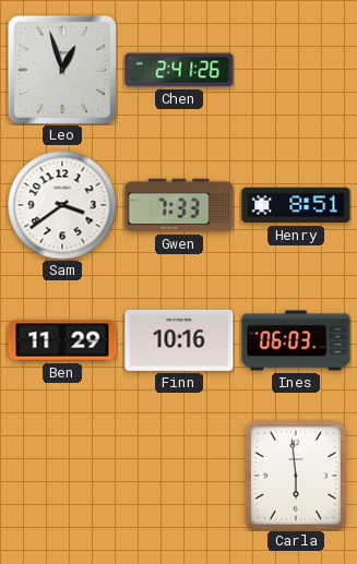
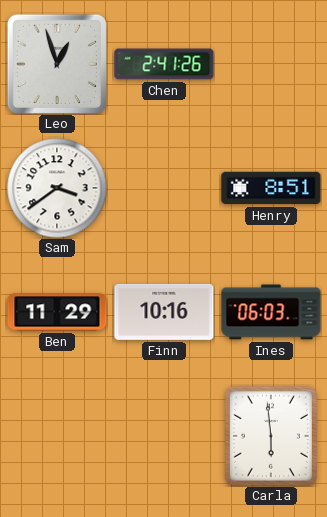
Gwen: 7:33 -> none (179, 205)
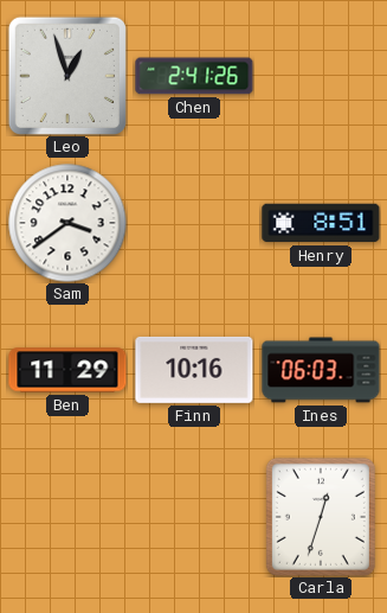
Carla: 5:59 -> 12:33 (321, 517)
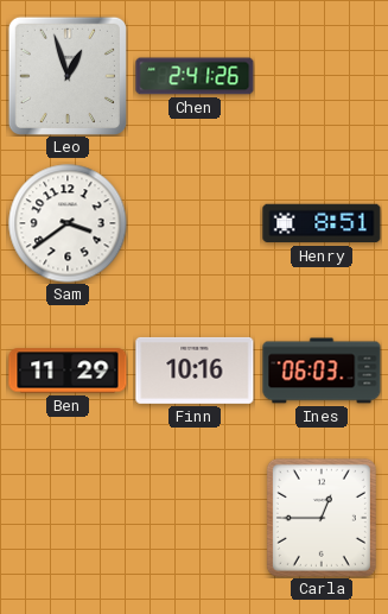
Carla: 12:33 -> 12:45 (322, 518)
